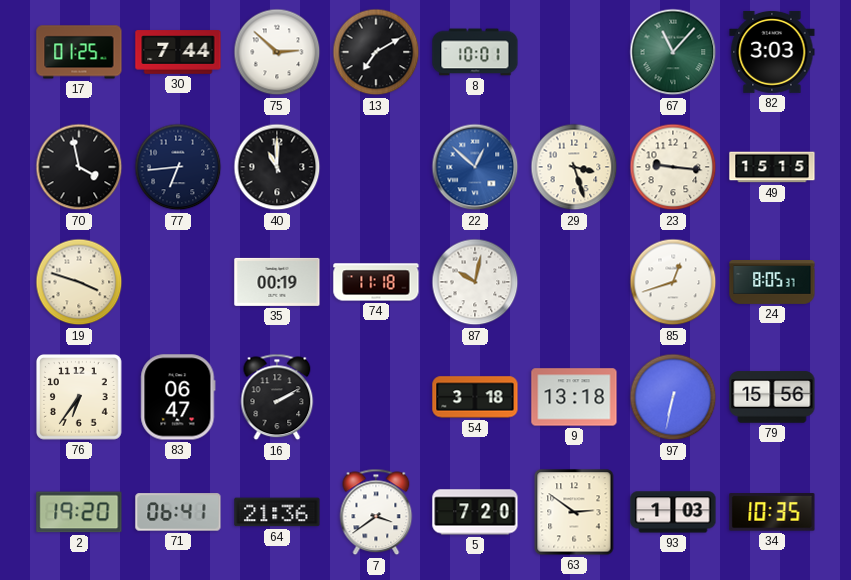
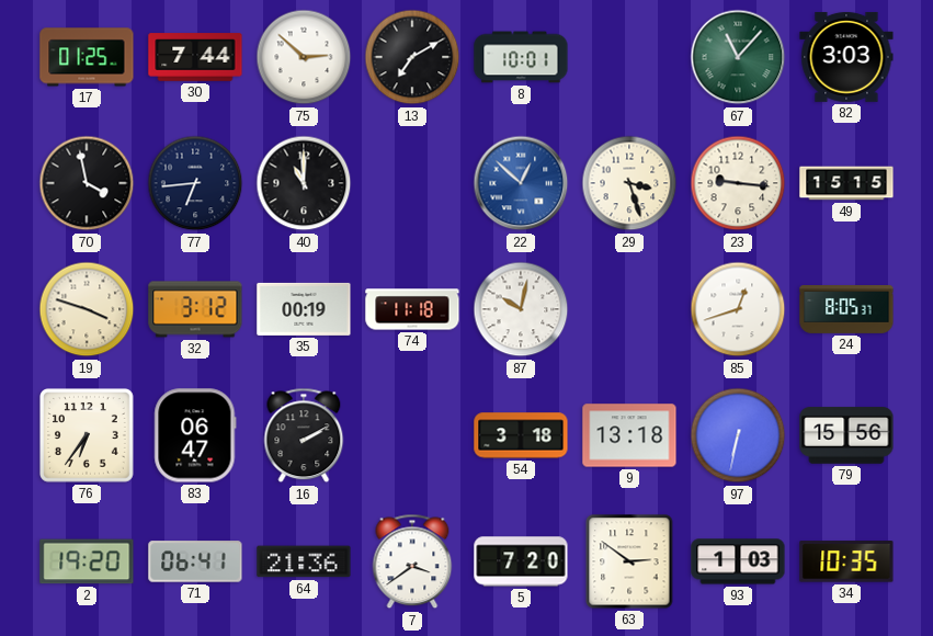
32: none -> 3:12 (195, 309)
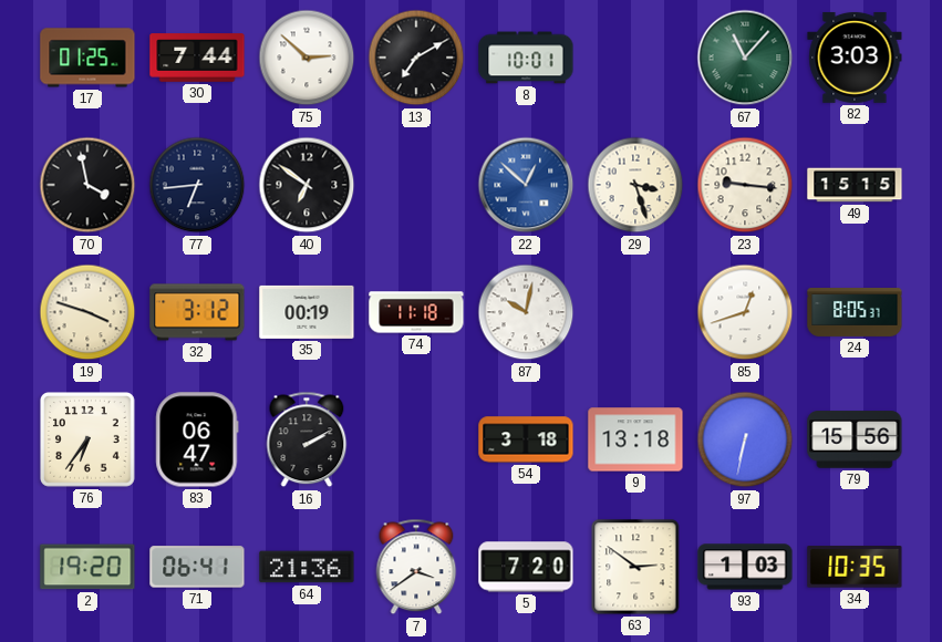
40: 11:00 -> 6:51 (307, 185)
